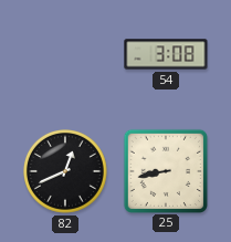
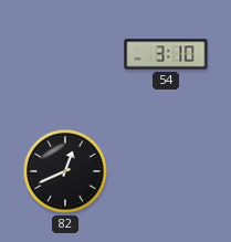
54: 3:08 -> 3:10 (166, 54)
25: 8:43 -> none (165, 170)
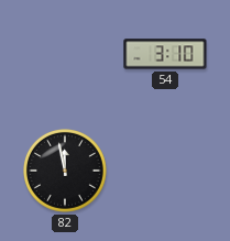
82: 12:41 -> 11:58 (66, 172)
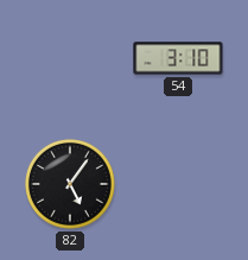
82: 11:58 -> 5:06 (71, 185)
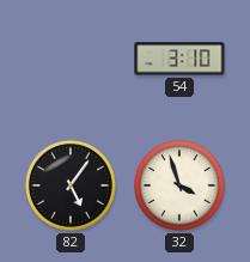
32: none -> 3:57 (181, 187)
